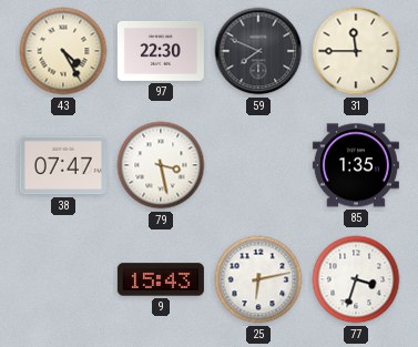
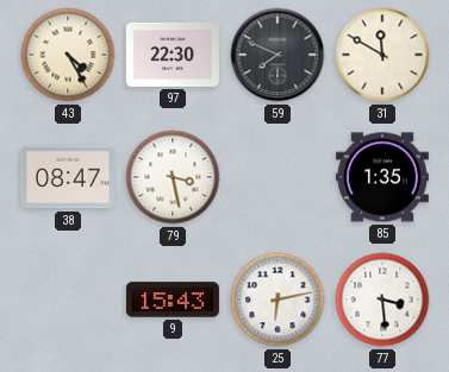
31: 11:45 -> 11:50 (382, 55)
38: 07:47 -> 08:47 (68, 177)
77: 3:33 -> 3:29 (382, 300)
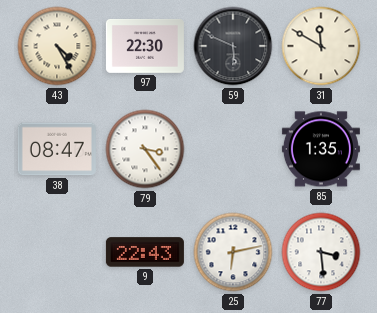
59: 7:49 -> 5:49 (233, 46)
79: 3:28 -> 3:24 (145, 149)
9: 15:43 -> 22:43 (145, 252)
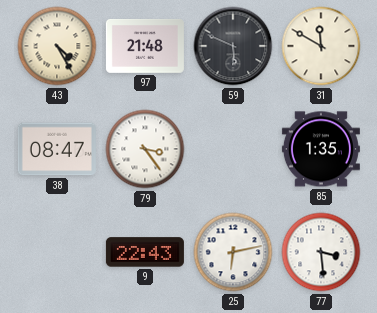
97: 22:30 -> 21:48 (145, 47)
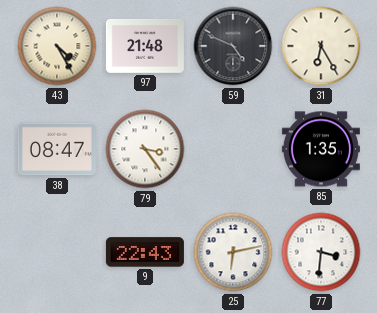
59: 5:49 -> 4:49 (233, 46)
31: 11:50 -> 6:25 (321, 46)
77: 3:29 -> 3:31 (321, 252)
